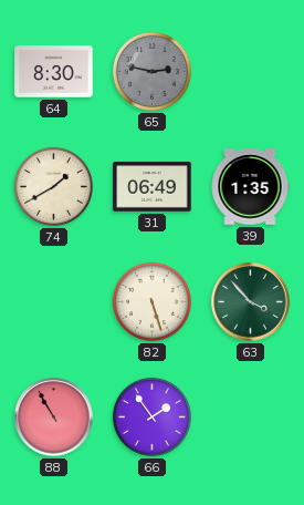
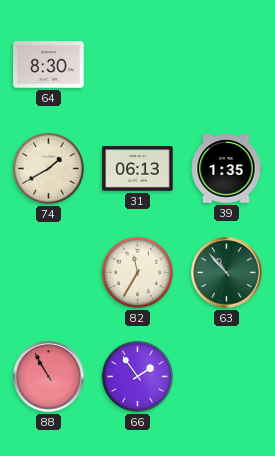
65: 2:47 -> none (151, 71)
31: 06:49 -> 06:13 (138, 169)
82: 5:27 -> 11:35 (137, 272)
63: 3:53 -> 10:53 (227, 273)
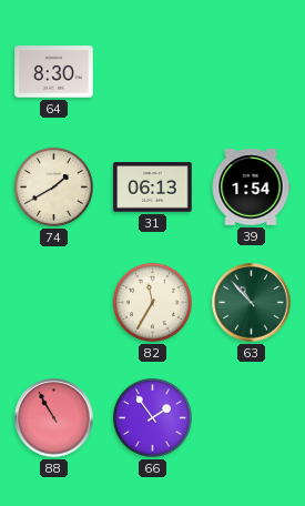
39: 1:35 -> 1:54 (251, 188)
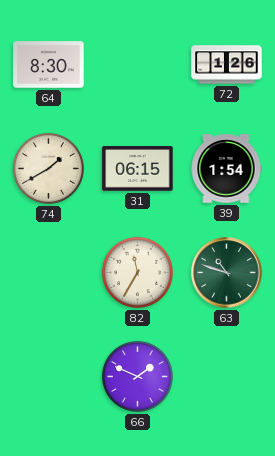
72: none -> 1:26 (227, 65)
31: 06:13 -> 06:15 (138, 169)
63: 10:53 -> 10:48 (227, 273)
88: 10:55 -> none (54, 418)
66: 1:54 -> 1:49 (137, 376)
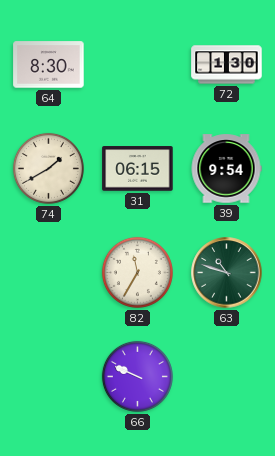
72: 1:26 -> 1:30 (227, 65)
39: 1:54 -> 9:54 (226, 169)
66: 1:49 -> 9:49 (137, 376)
